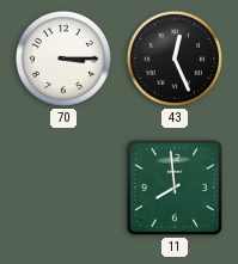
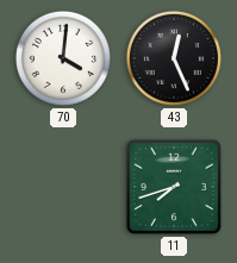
70: 3:15 -> 4:01 (63, 58)
11: 7:59 -> 7:42 (174, 187)
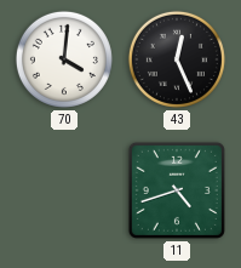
11: 7:42 -> 4:42 (177, 190)
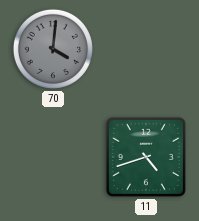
70 dial: white -> grey (53, 49)
43: 12:26 -> none (177, 59)
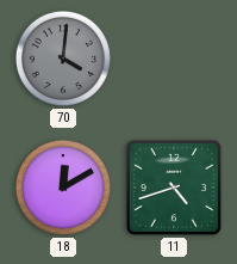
18: none -> 12:10 (63, 188)
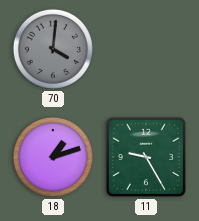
18: 12:10 -> 1:12 (53, 157)
11: 4:42 -> 9:25 (146, 157)
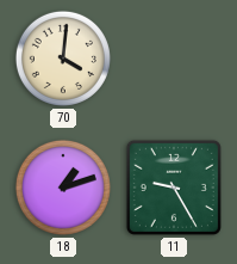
70 dial: grey -> cream (63, 59)
